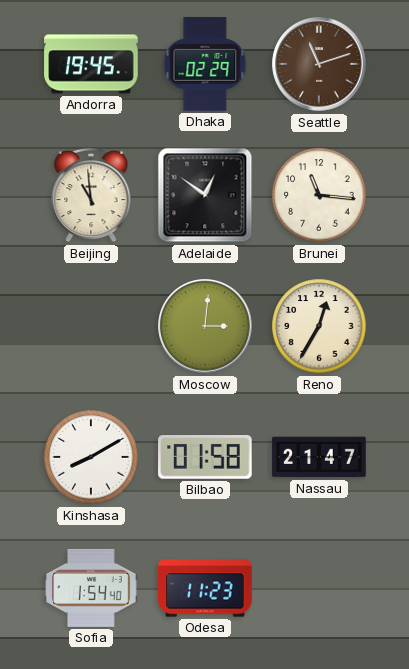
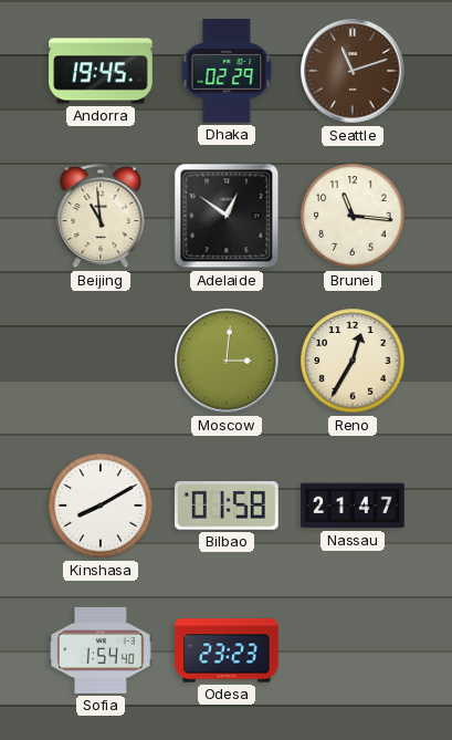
Odesa: 11:23 -> 23:23 (227, 650)
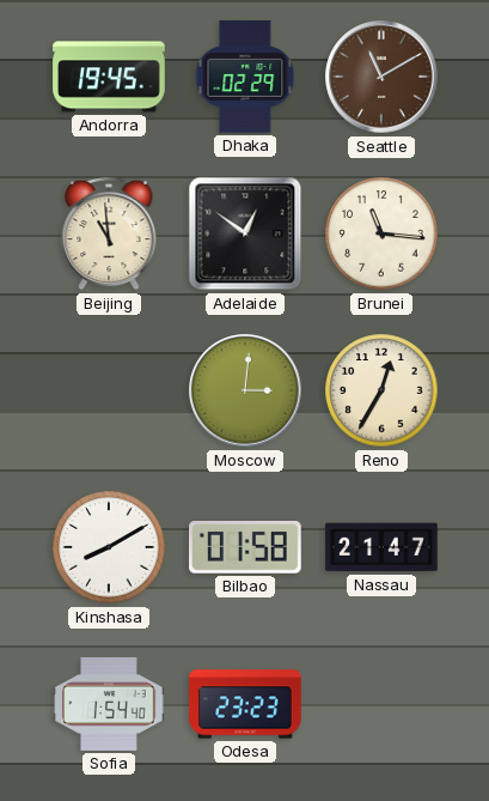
Seattle: 11:12 -> 11:10 (381, 77)
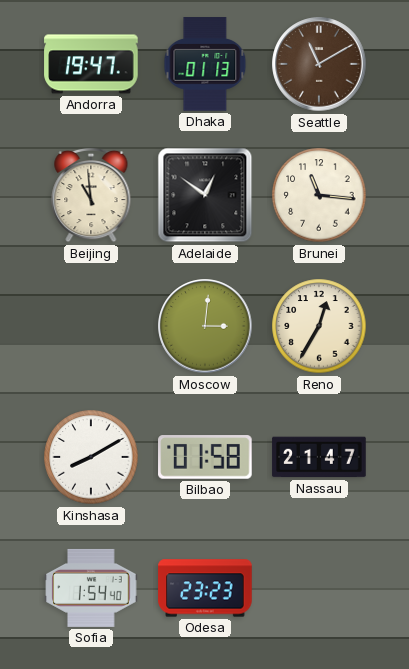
Andorra: 19:45 -> 19:47 (91, 64)
Dhaka: 02:29 -> 01:13 (205, 64)
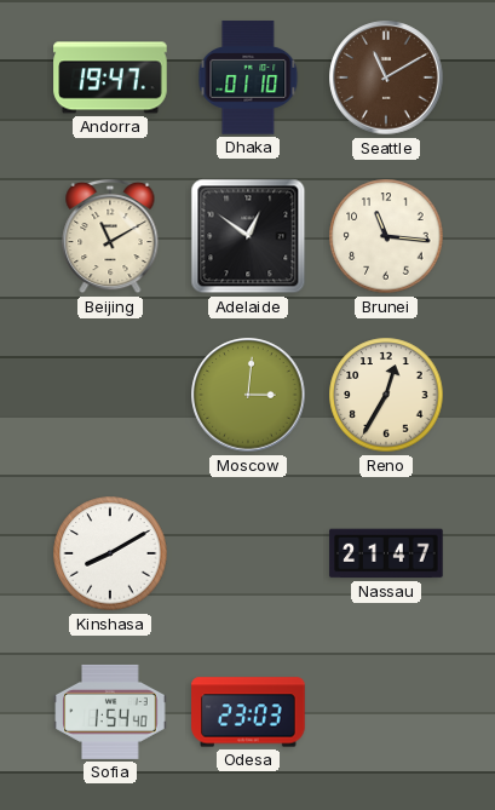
Dhaka: 01:13 -> 01:10 (248, 77)
Beijing: 10:59 -> 11:10 (110, 236)
Bilbao: 01:58 -> none (205, 457)
Odesa: 23:23 -> 23:03 (248, 712)
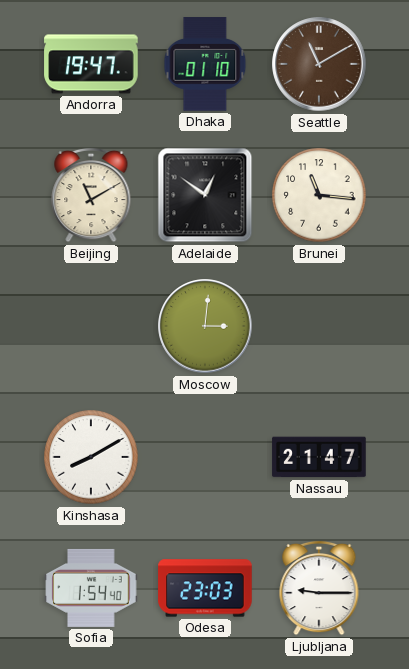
Reno: 12:35 -> none (386, 395)
Ljubljana: none -> 9:15 (319, 588)
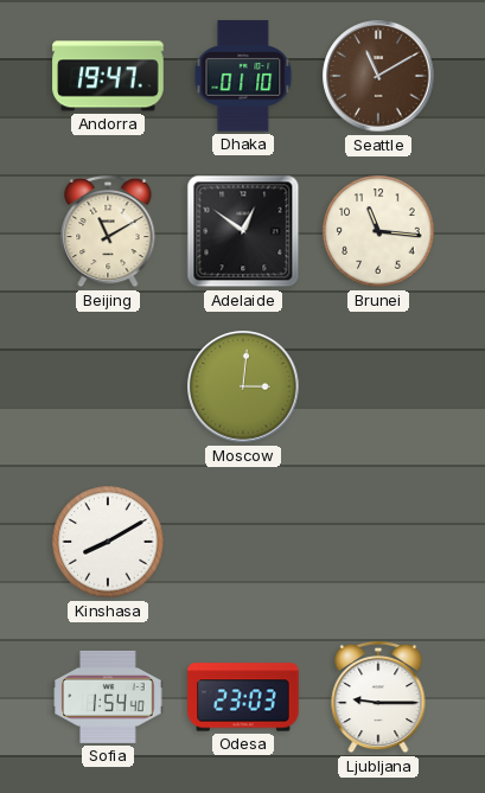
Nassau: 21:47 -> none (319, 457)
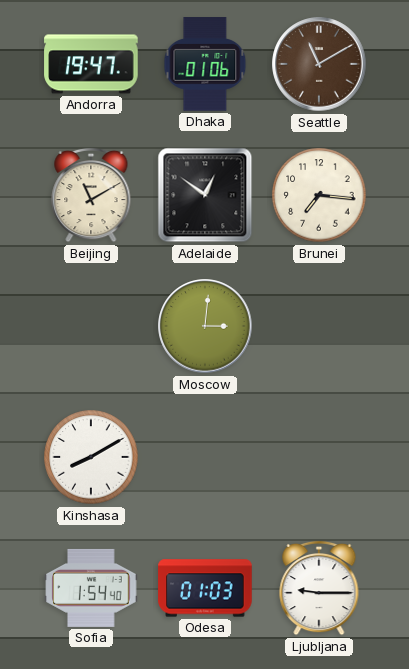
Dhaka: 01:10 -> 01:06 (205, 64)
Brunei: 11:16 -> 7:16 (319, 195)
Odesa: 23:03 -> 01:03 (205, 588)
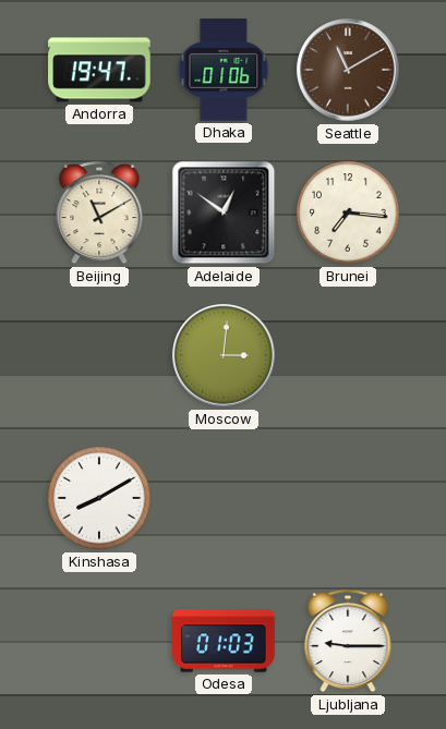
Sofia: 1:54 -> none (91, 588)
